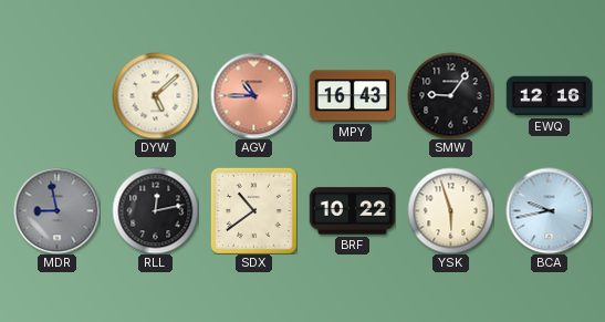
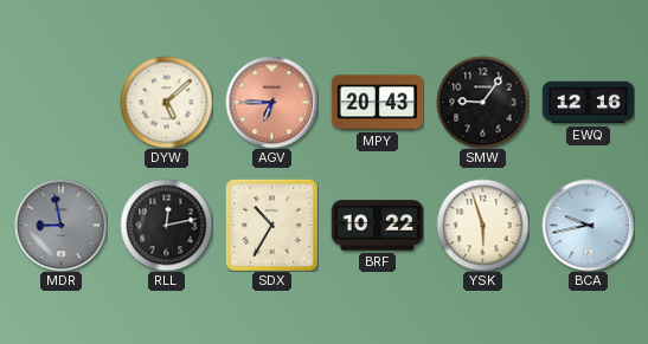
AGV: 10:45 -> 6:45 (271, 102)
MPY: 16:43 -> 20:43 (377, 103)
SDX: 10:39 -> 10:35 (271, 225)
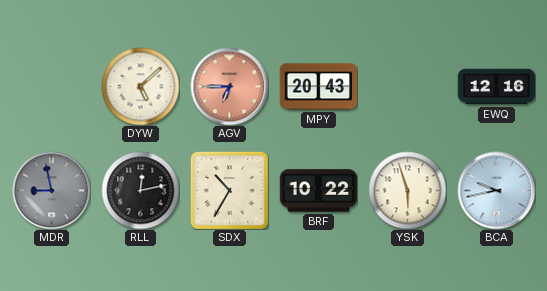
SMW: 9:06 -> none (482, 102)
